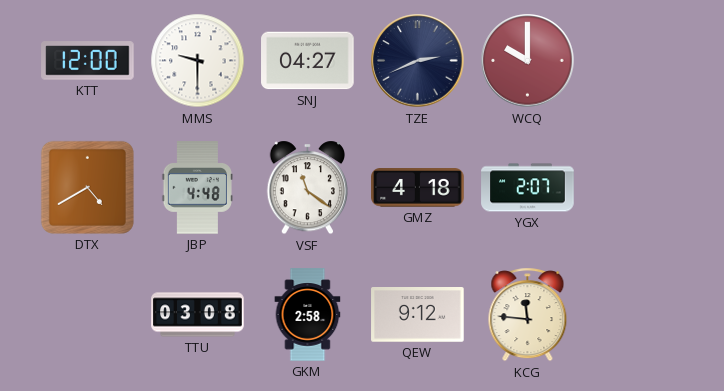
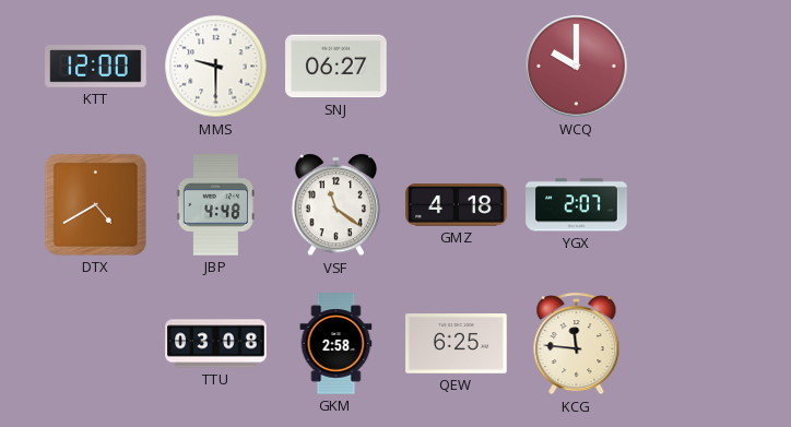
SNJ: 04:27 -> 06:27 (337, 67)
TZE: 2:41 -> none (418, 61)
QEW: 9:12 -> 6:25 (457, 344)
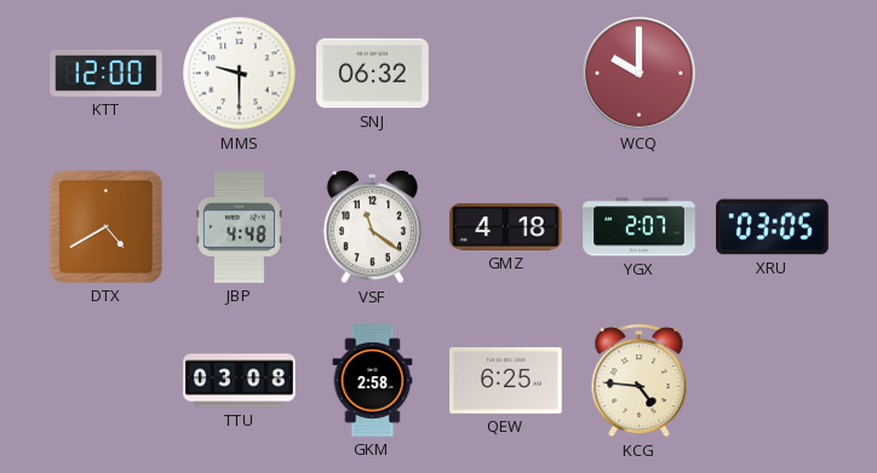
SNJ: 06:27 -> 06:32 (373, 74)
XRU: none -> 03:05 (773, 227)
KCG: 11:46 -> 4:46 (640, 381)
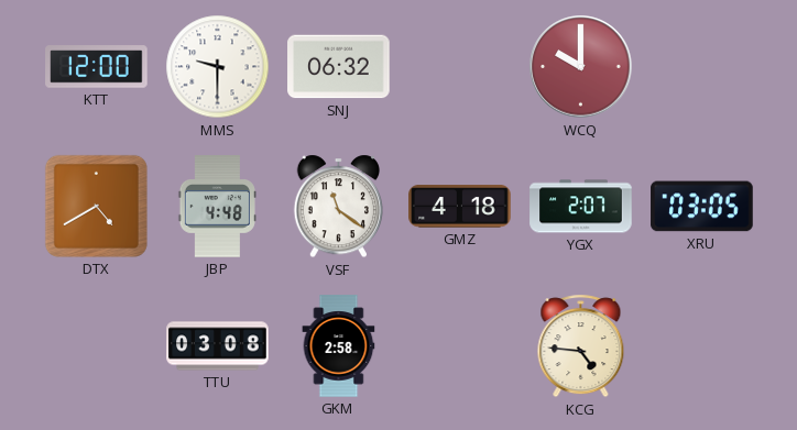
QEW: 6:25 -> none (506, 381)
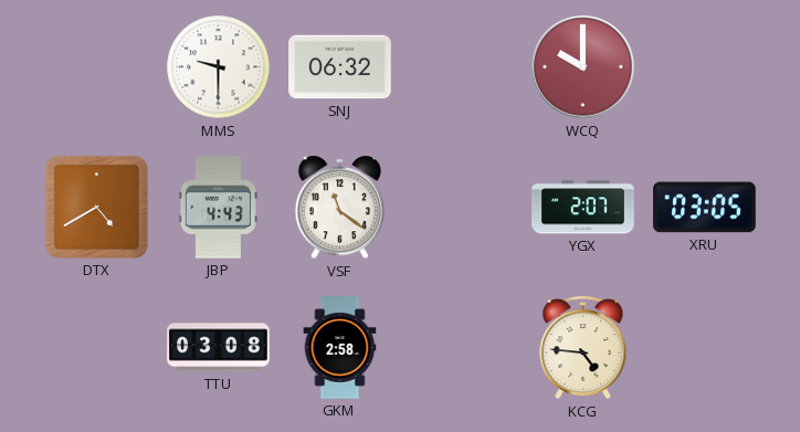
KTT: 12:00 -> none (97, 67)
JBP: 4:48 -> 4:43 (218, 208)
GMZ: 4:18 -> none (460, 207)
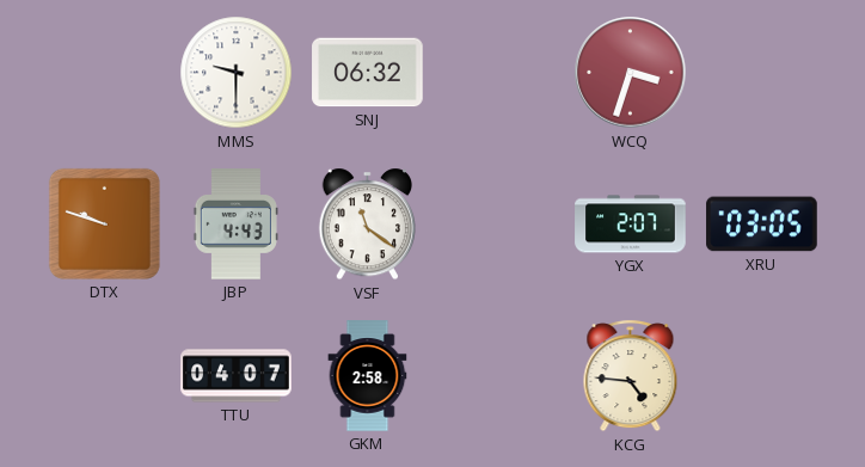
WCQ: 10:00 -> 3:33 (631, 73)
DTX: 4:40 -> 9:48 (104, 223)
TTU: 03:08 -> 04:07 (237, 376)
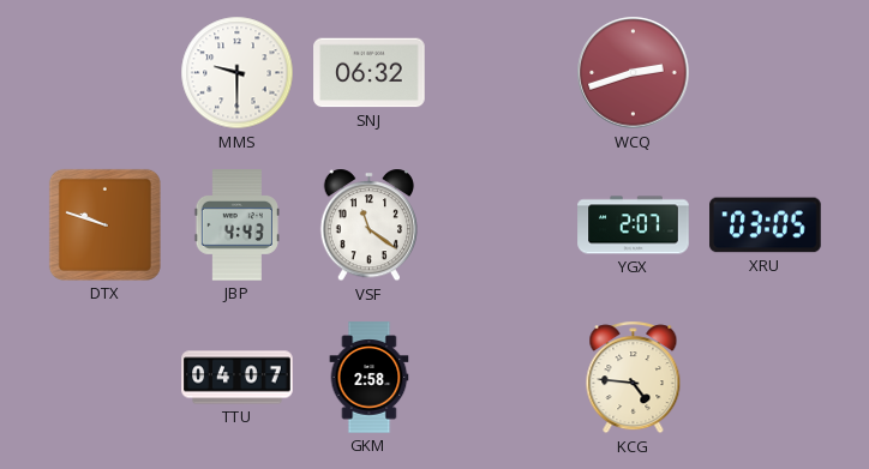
WCQ: 3:33 -> 2:42 (634, 73)
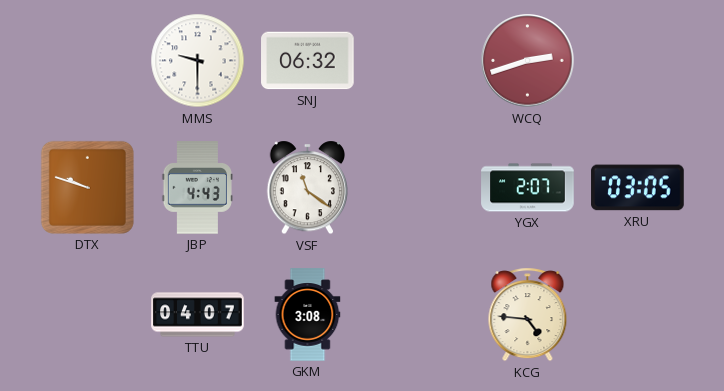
GKM: 2:58 -> 3:08 (308, 315)
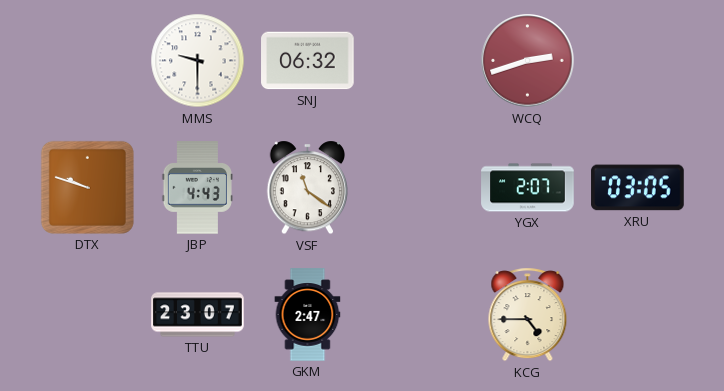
TTU: 04:07 -> 23:07 (198, 315)
GKM: 3:08 -> 2:47 (308, 315)
KCG: 4:46 -> 4:45 (528, 315)
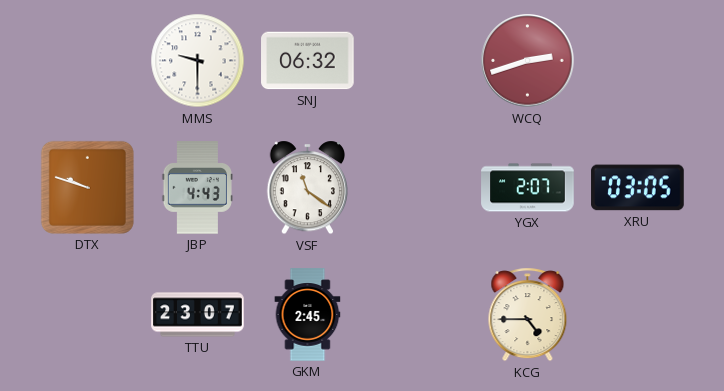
GKM: 2:47 -> 2:45 (308, 315)
